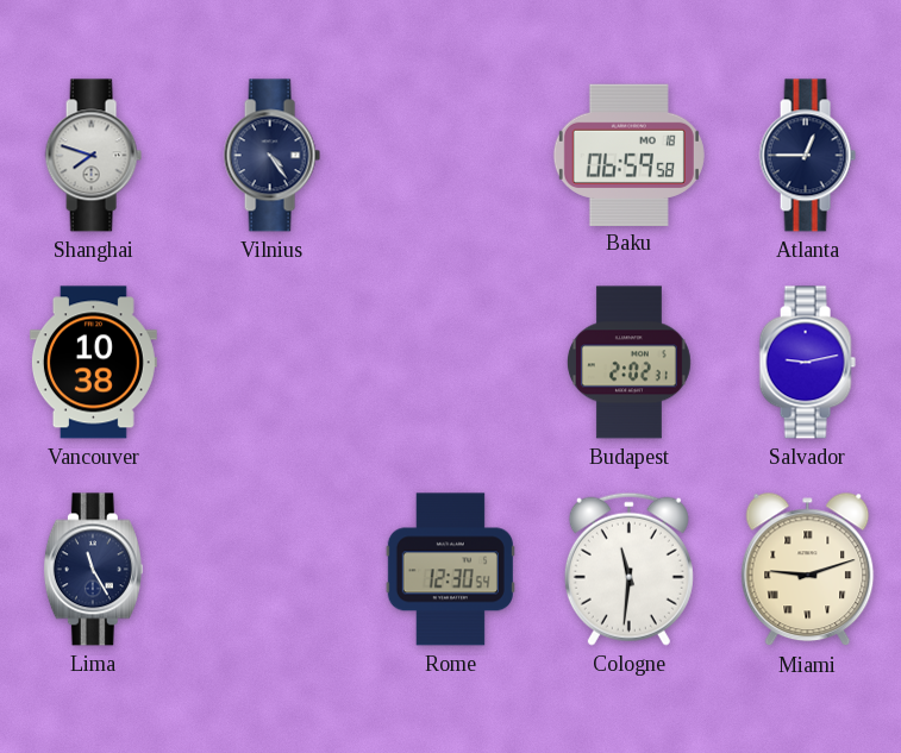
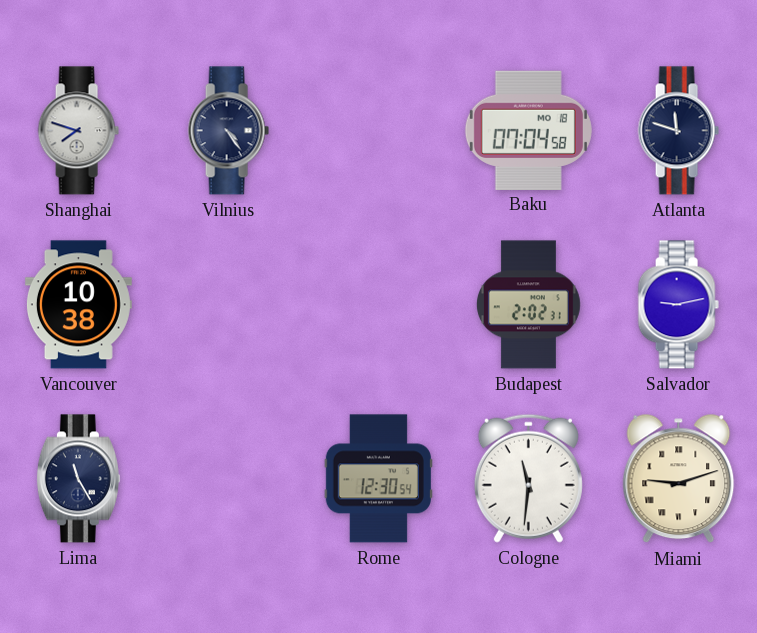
Baku: 06:59 -> 07:04 (528, 130)
Atlanta: 12:45 -> 11:48 (678, 131)
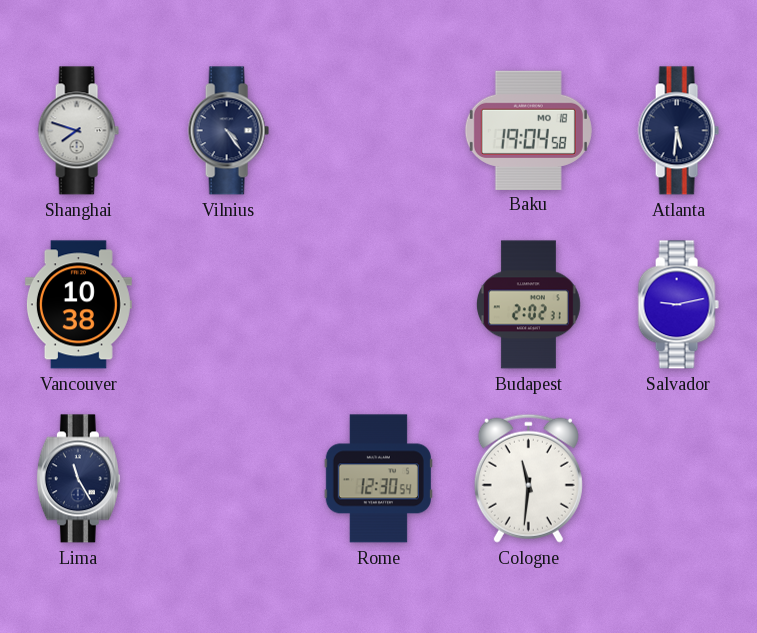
Baku: 07:04 -> 19:04 (528, 130)
Atlanta: 11:48 -> 5:31 (678, 131)
Miami: 9:12 -> none (679, 479)
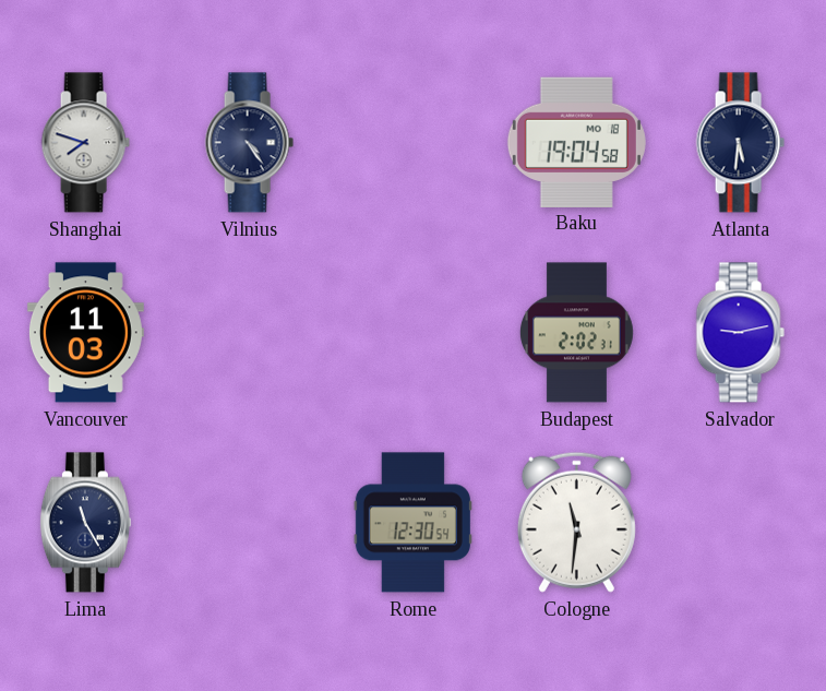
Vancouver: 10:38 -> 11:03 (85, 333)
